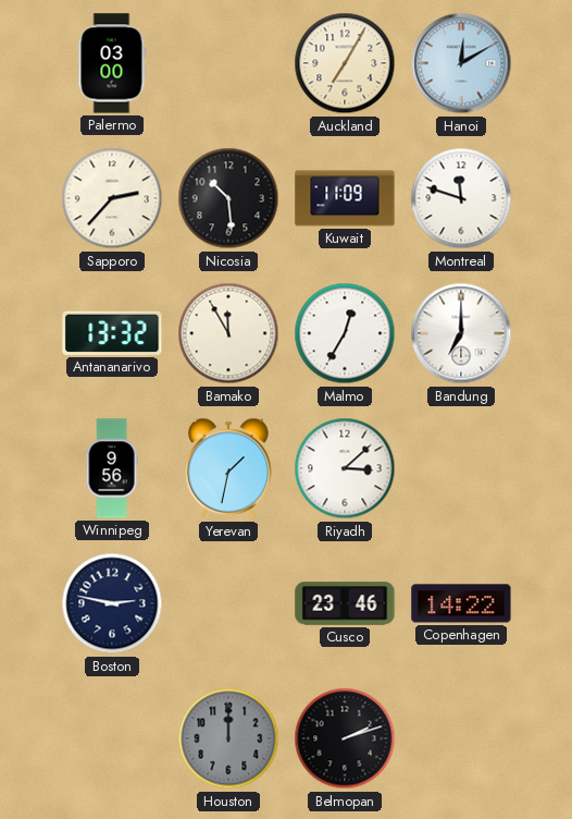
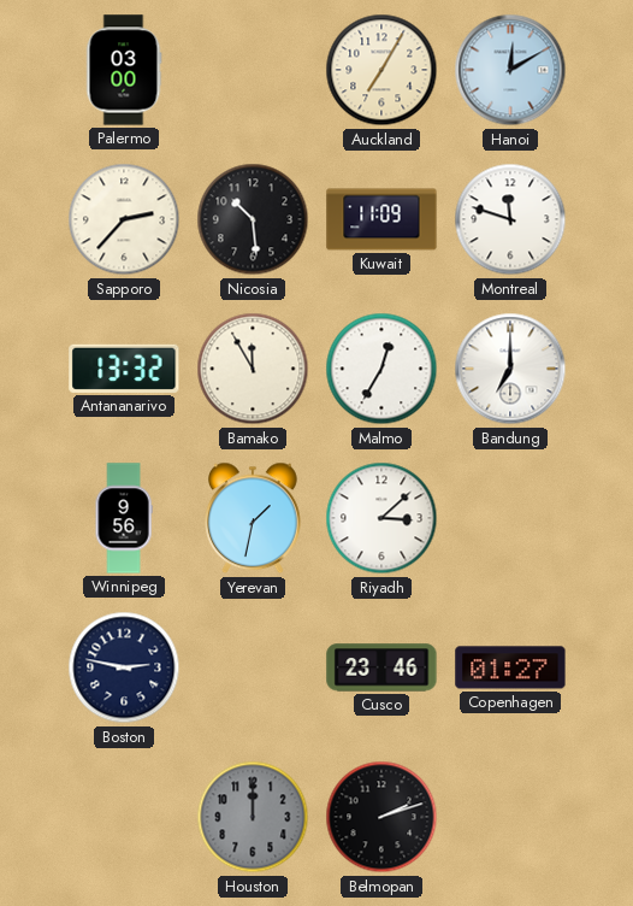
Copenhagen: 14:22 -> 01:27 (510, 667)
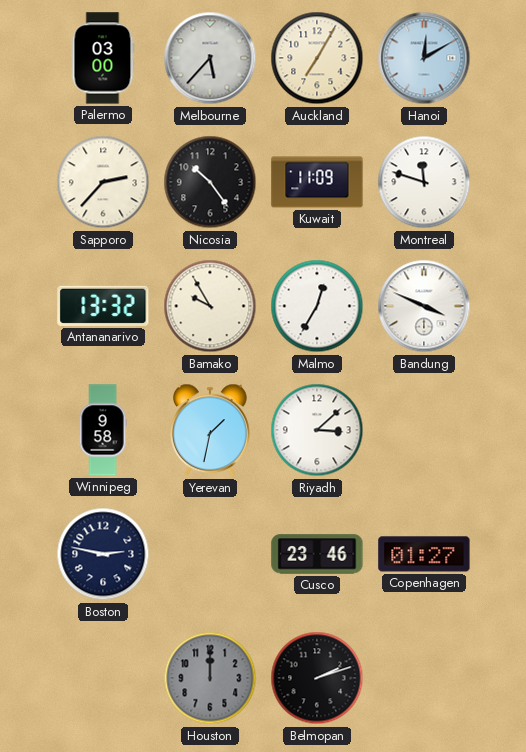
Melbourne: none -> 5:37 (210, 58)
Nicosia: 10:29 -> 10:24 (210, 182)
Bamako: 11:55 -> 9:55 (210, 306)
Bandung: 7:00 -> 3:49 (424, 306)
Winnipeg: 9:56 -> 9:58 (103, 430)
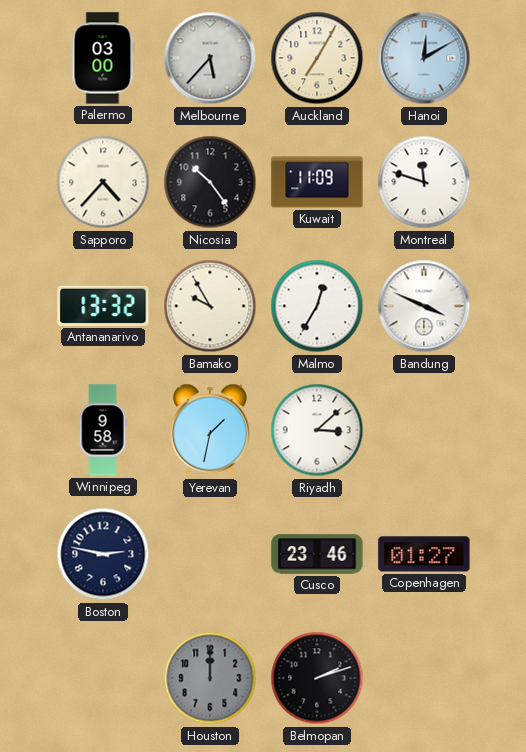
Sapporo: 2:37 -> 4:37 (103, 182)
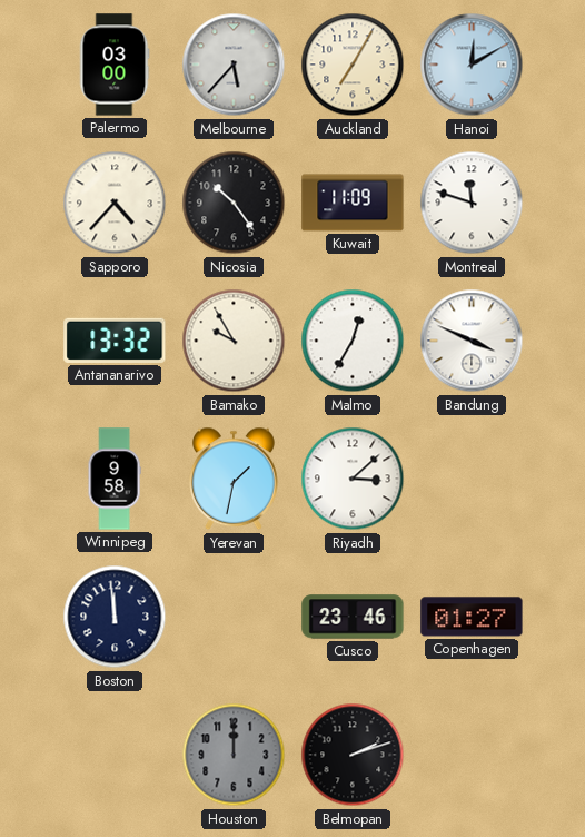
Boston: 2:47 -> 11:59 (115, 617)
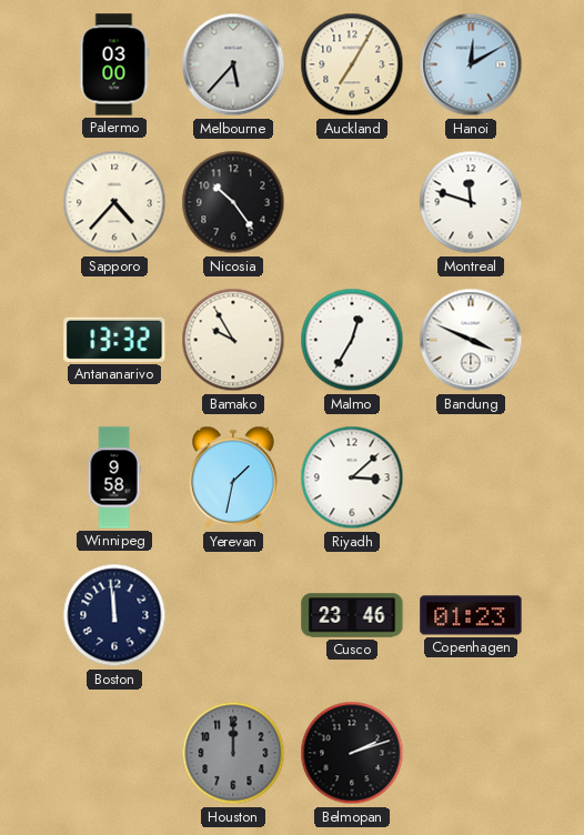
Kuwait: 11:09 -> none (353, 203)
Copenhagen: 01:27 -> 01:23 (471, 615)
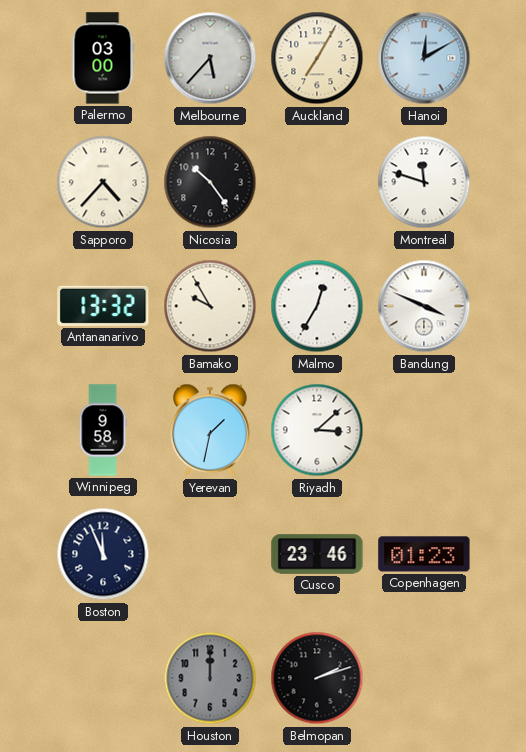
Boston: 11:59 -> 11:56 (103, 554)
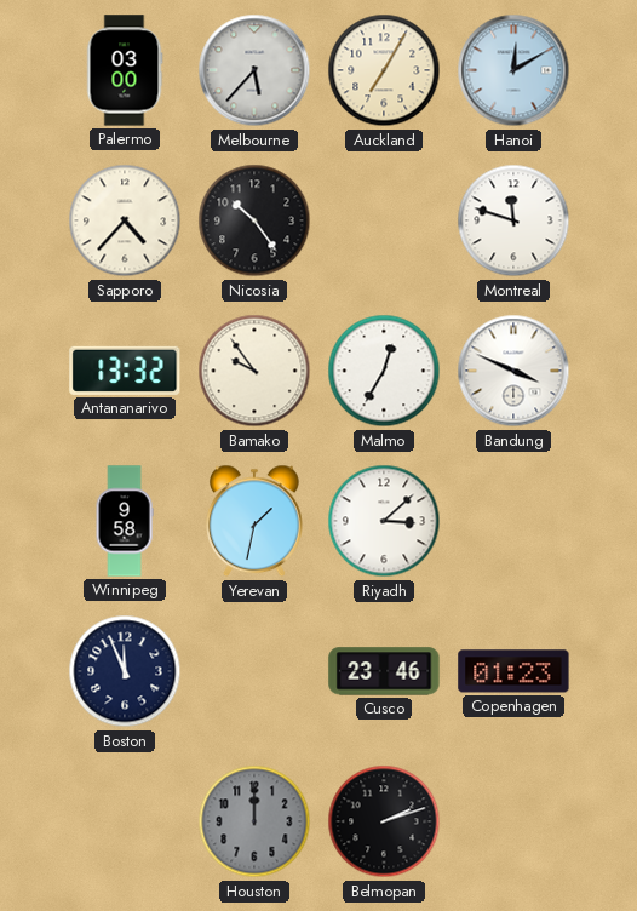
Bamako: 9:55 -> 9:54 (254, 371)
